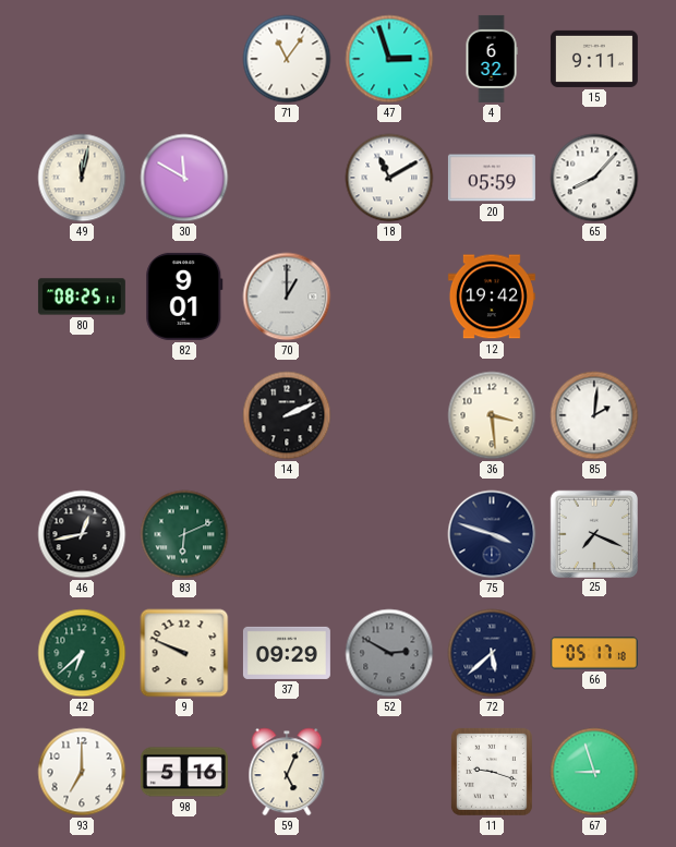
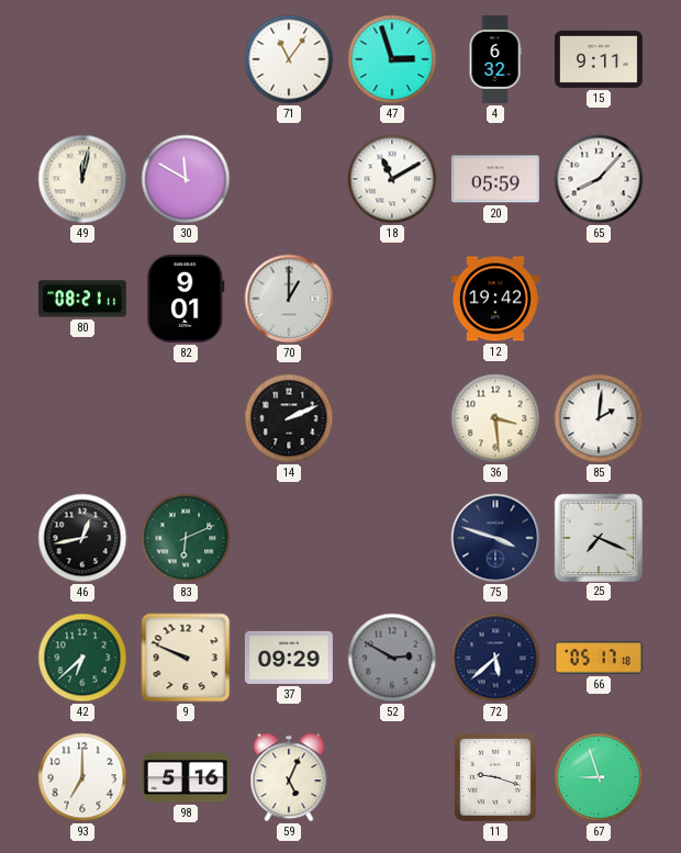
80: 08:25 -> 08:21 (82, 299)
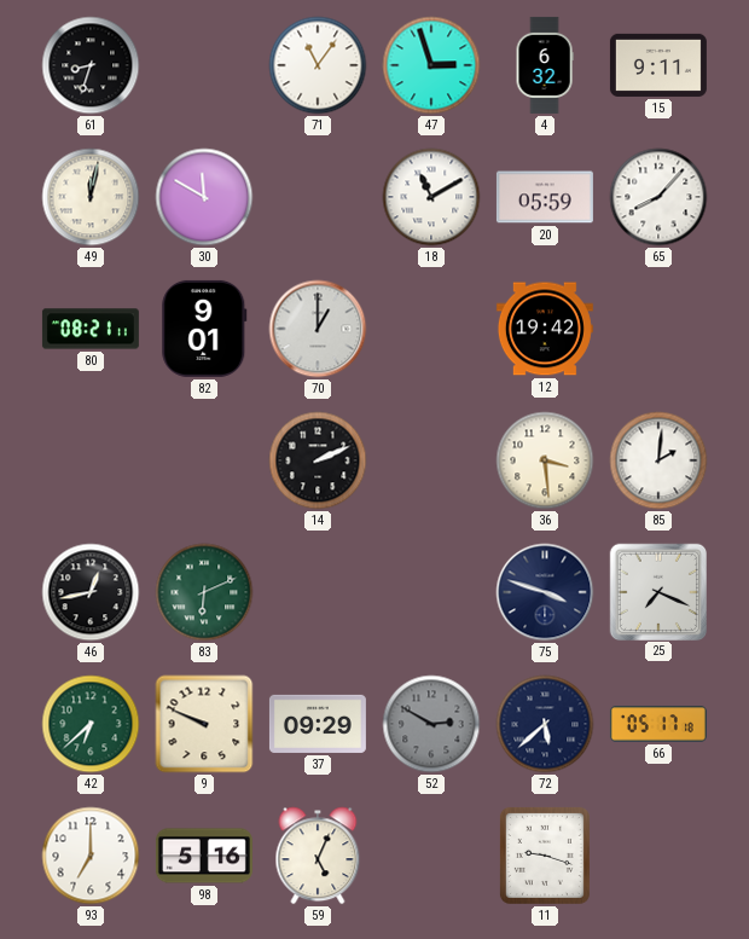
61: none -> 8:33 (91, 65)
67: 8:57 -> none (599, 777)
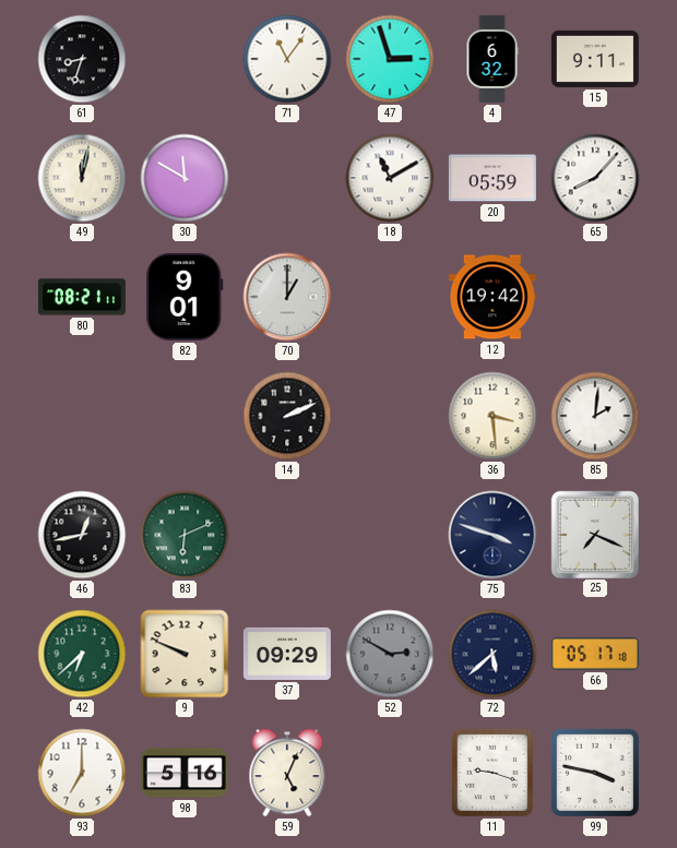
99: none -> 3:47 (595, 773)
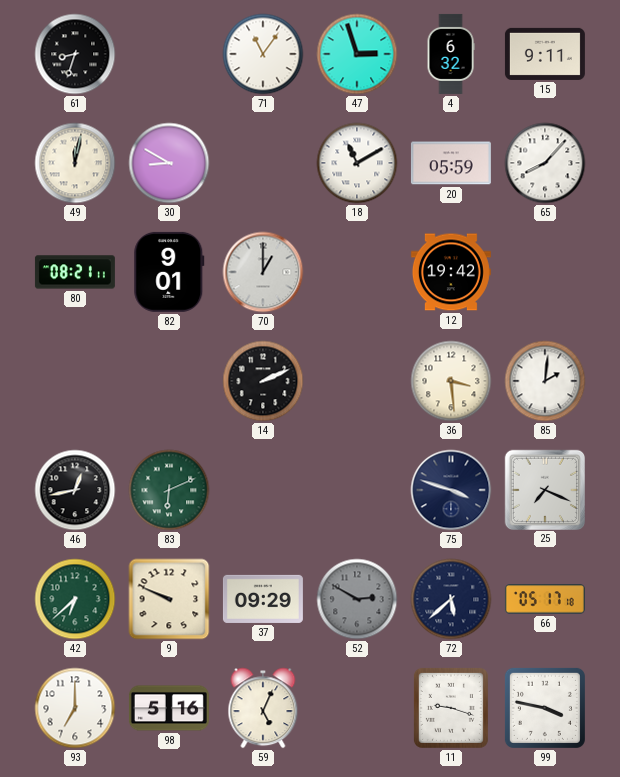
30: 11:50 -> 8:50 (169, 163)
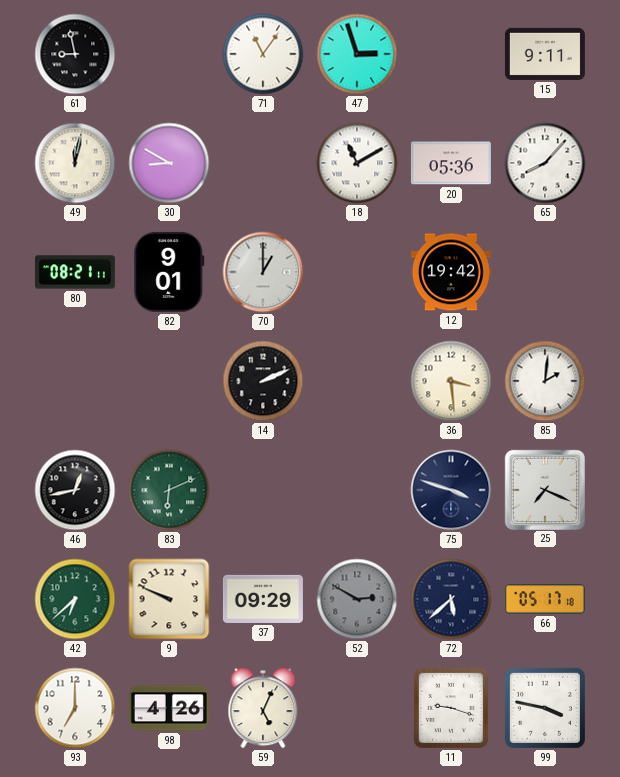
61: 8:33 -> 8:58 (75, 54)
4: 6:32 -> none (451, 54)
20: 05:59 -> 05:36 (451, 163)
98: 5:16 -> 4:26 (169, 708)
